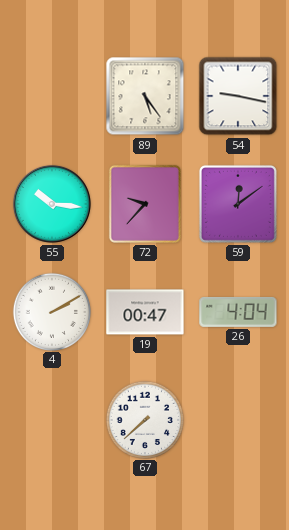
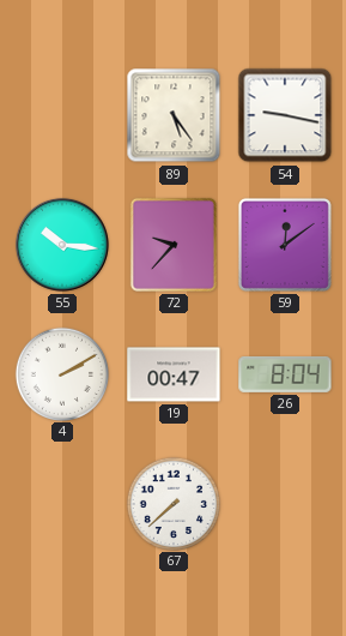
26: 4:04 -> 8:04 (285, 374)
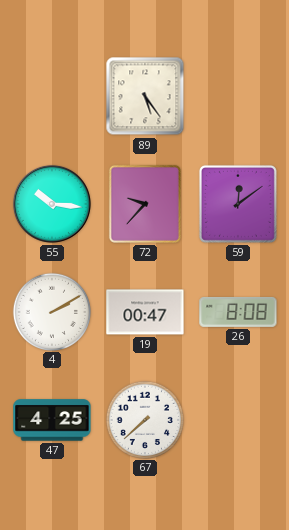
54: 9:17 -> none (285, 115)
26: 8:04 -> 8:08 (238, 312)
47: none -> 4:25 (52, 420)
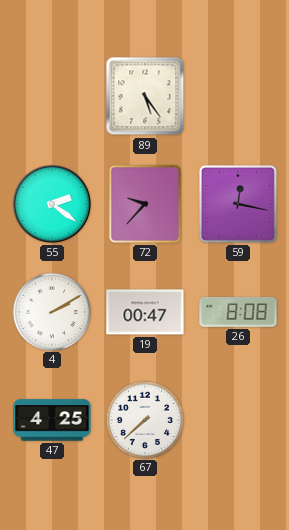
55: 10:16 -> 2:21 (52, 204)
59: 12:09 -> 12:17 (238, 204)
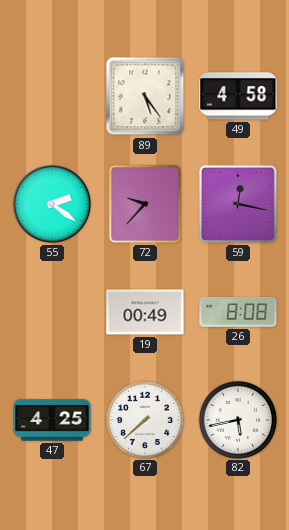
49: none -> 4:58 (238, 96)
4: 2:10 -> none (51, 311)
19: 00:47 -> 00:49 (145, 312)
82: none -> 5:43 (237, 419)
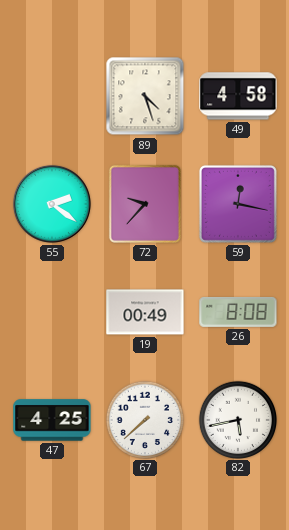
89: 5:24 -> 4:27 (145, 96)
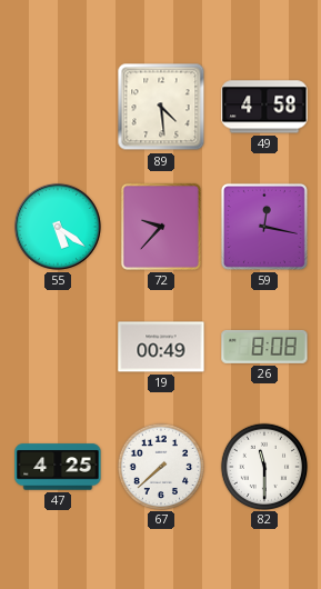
89: 4:27 -> 4:29 (161, 107)
55: 2:21 -> 5:21 (58, 227)
82: 5:43 -> 11:30 (263, 466)
